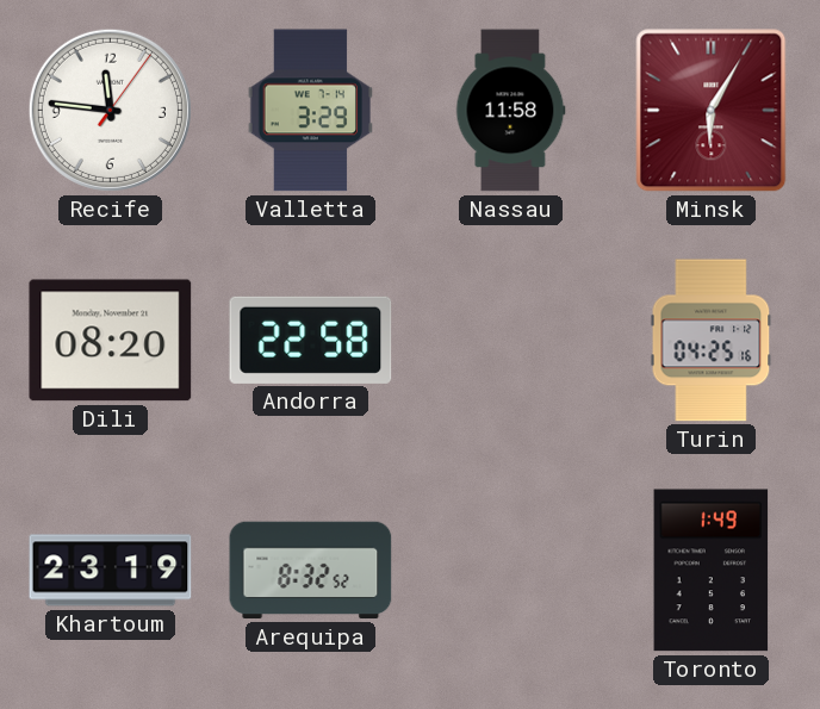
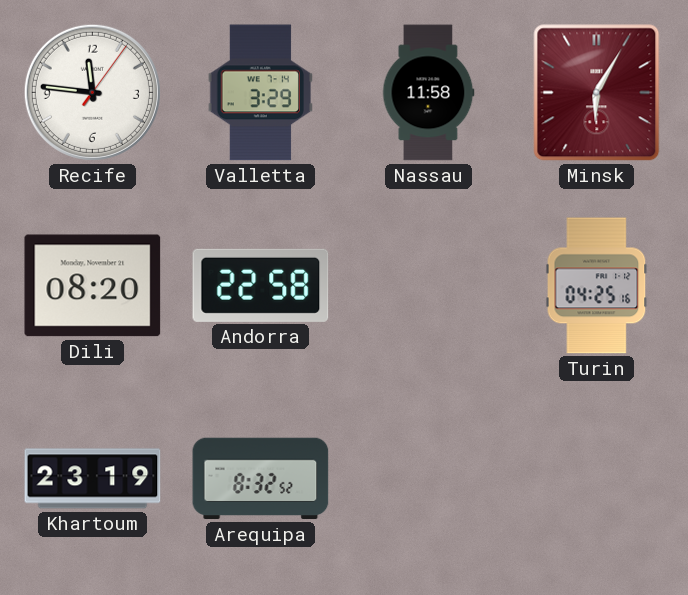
Toronto: 1:49 -> none (712, 571)
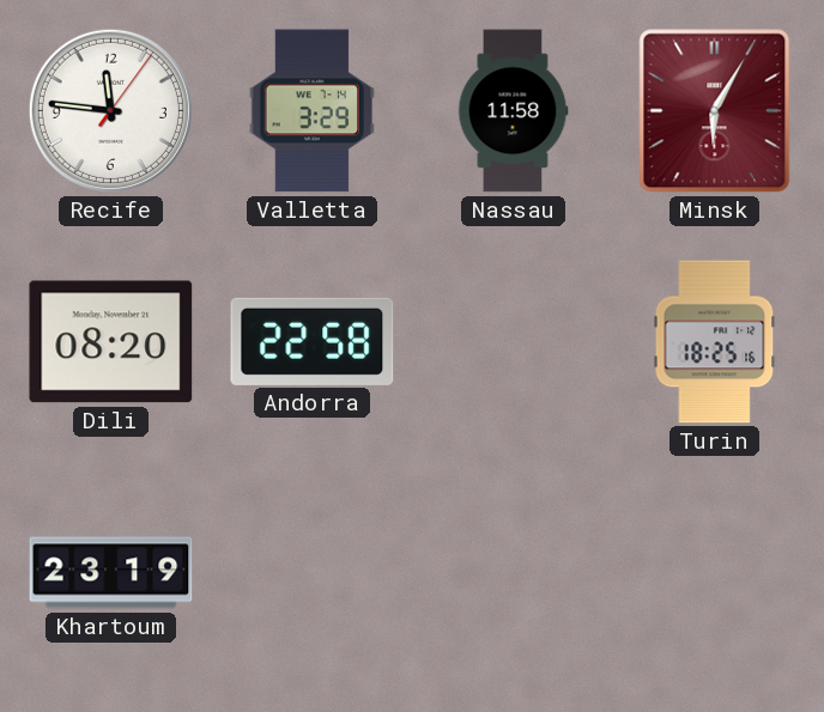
Turin: 04:25 -> 18:25 (715, 342)
Arequipa: 8:32 -> none (261, 479)
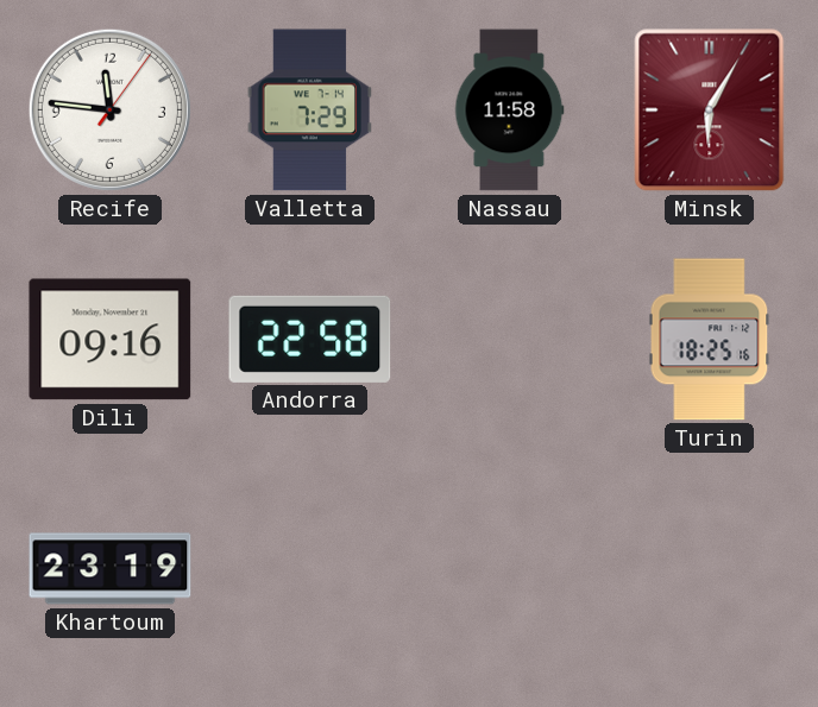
Valletta: 3:29 -> 7:29 (309, 111)
Dili: 08:20 -> 09:16 (111, 340)
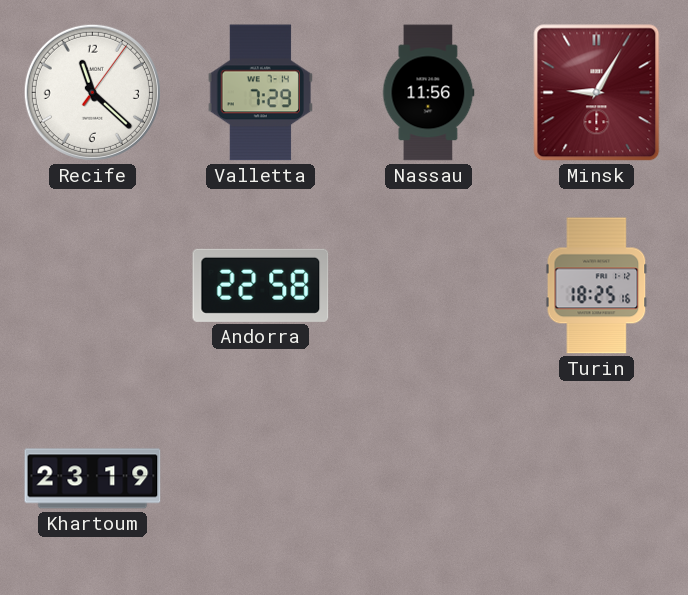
Recife: 11:46 -> 11:22 (92, 92)
Nassau: 11:58 -> 11:56 (428, 93)
Minsk: 6:05 -> 9:05 (597, 93)
Dili: 09:16 -> none (111, 340)
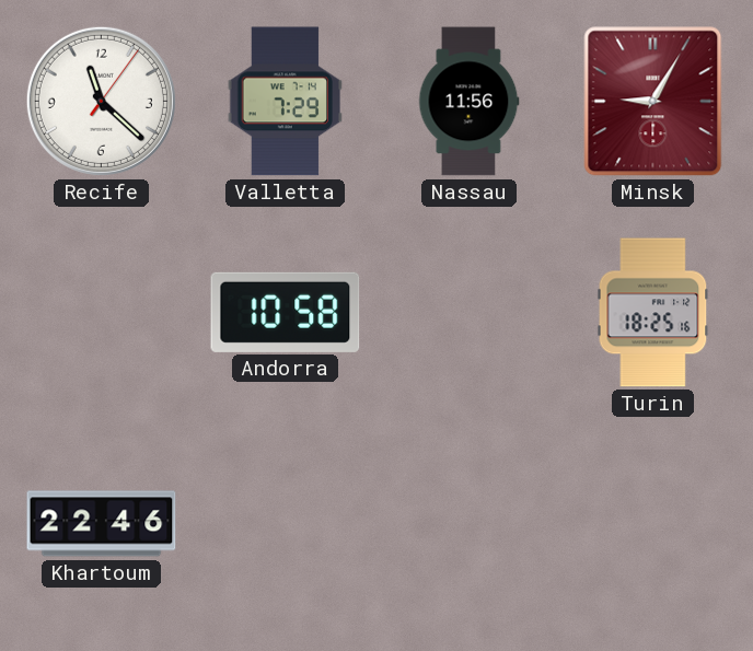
Andorra: 22:58 -> 10:58 (286, 312)
Khartoum: 23:19 -> 22:46 (102, 524)
